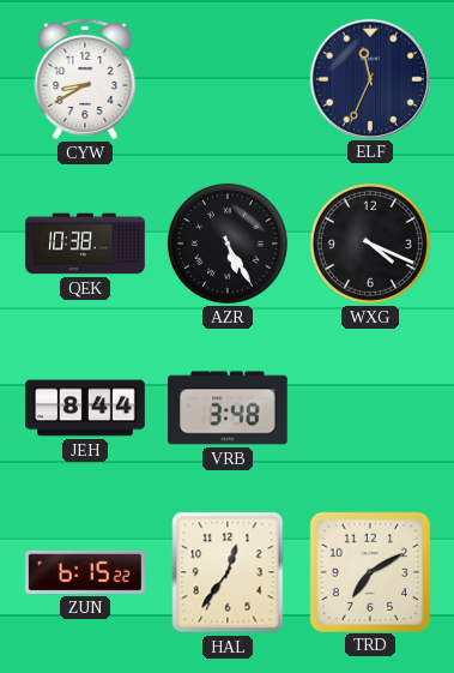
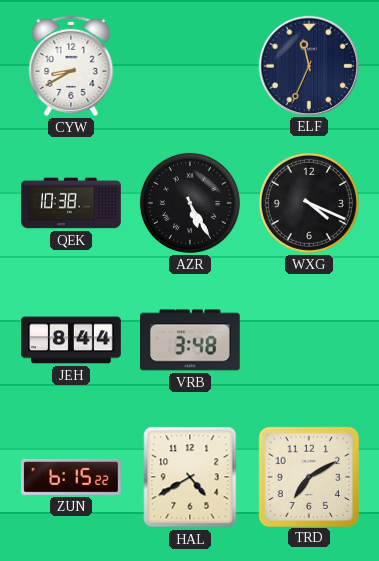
HAL: 12:36 -> 4:40 (190, 477)
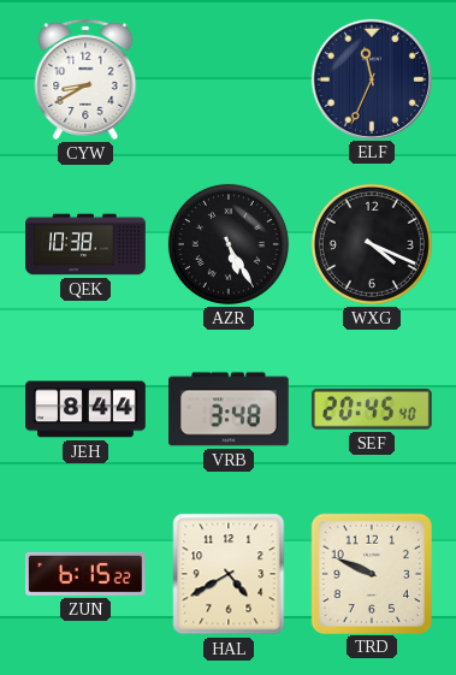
SEF: none -> 20:45 (372, 410)
TRD: 7:10 -> 9:49 (371, 573)
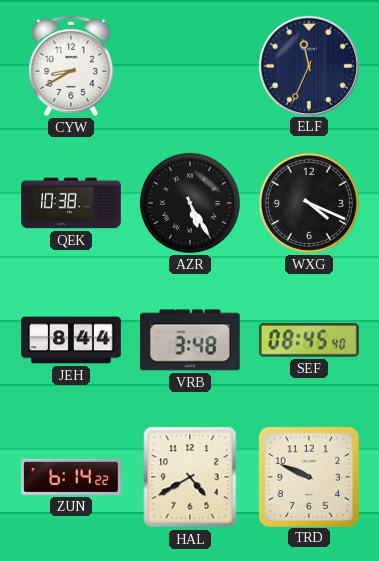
SEF: 20:45 -> 08:45 (309, 341)
ZUN: 6:15 -> 6:14 (71, 477)
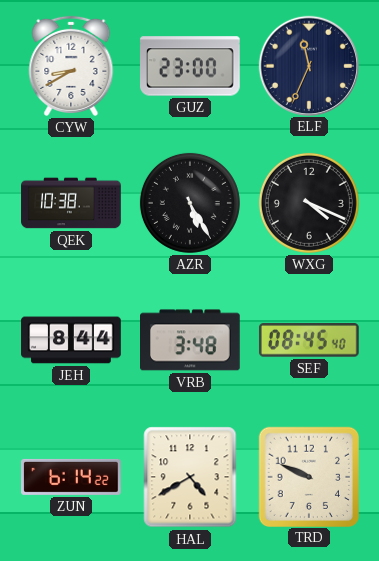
GUZ: none -> 23:00 (190, 66)
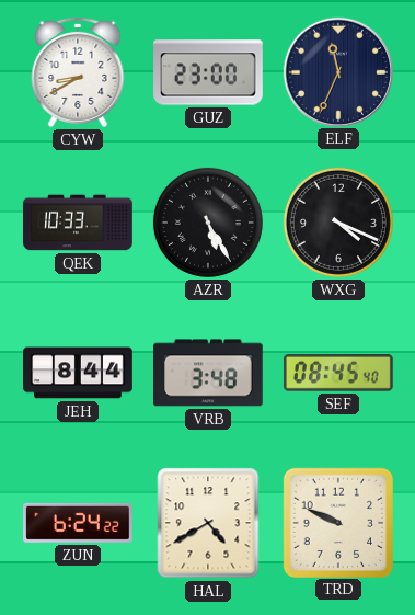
QEK: 10:38 -> 10:33 (78, 223)
ZUN: 6:14 -> 6:24 (78, 523)
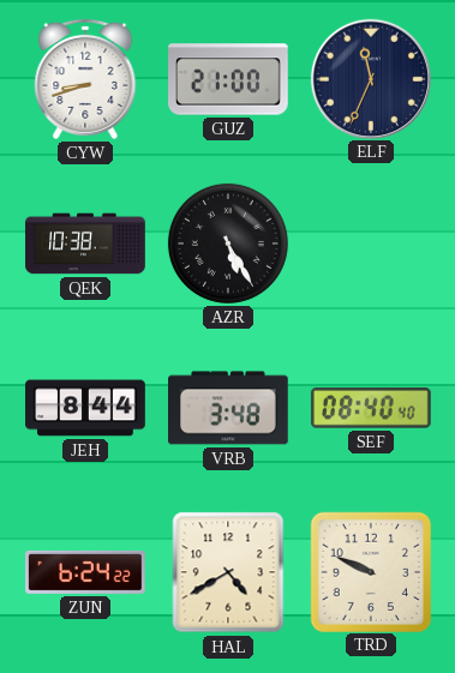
CYW: 8:40 -> 8:42 (85, 79)
GUZ: 23:00 -> 21:00 (228, 79)
QEK: 10:33 -> 10:38 (85, 244)
WXG: 4:19 -> none (338, 223)
SEF: 08:45 -> 08:40 (371, 409)
